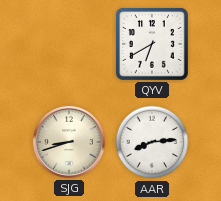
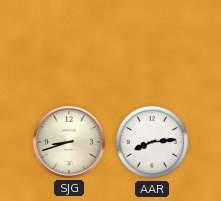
QYV: 6:40 -> none (152, 44)
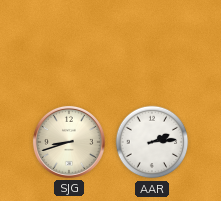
AAR: 8:14 -> 2:14 (152, 142)
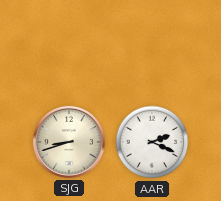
AAR: 2:14 -> 2:19 (152, 142)
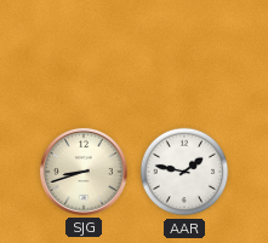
AAR: 2:19 -> 1:47 (184, 172)
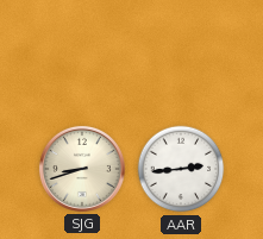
AAR: 1:47 -> 2:44 (181, 169)
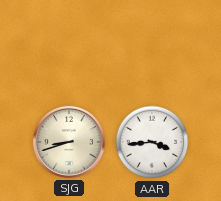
AAR: 2:44 -> 3:44 (152, 142)
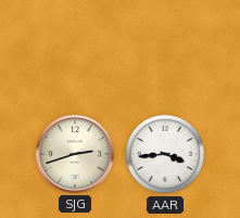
SJG: 8:42 -> 2:42 (75, 154)
